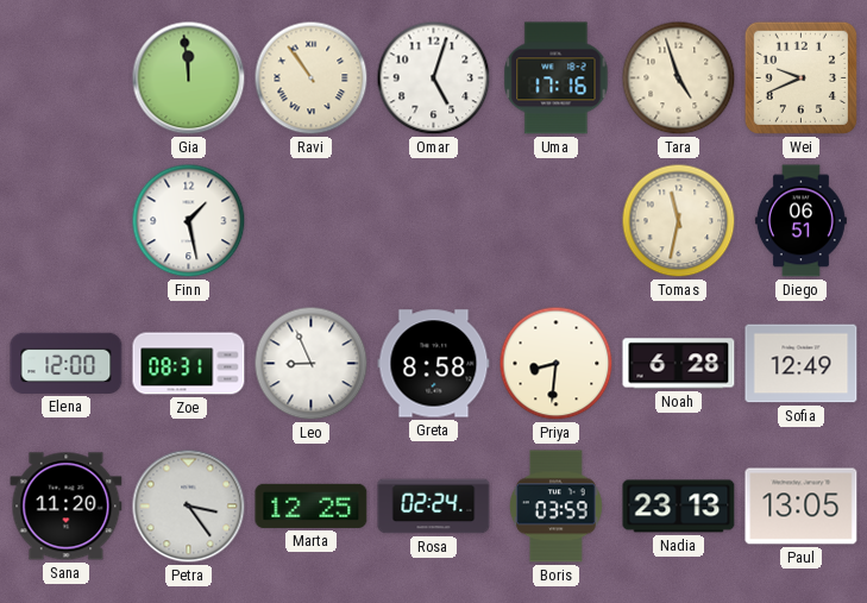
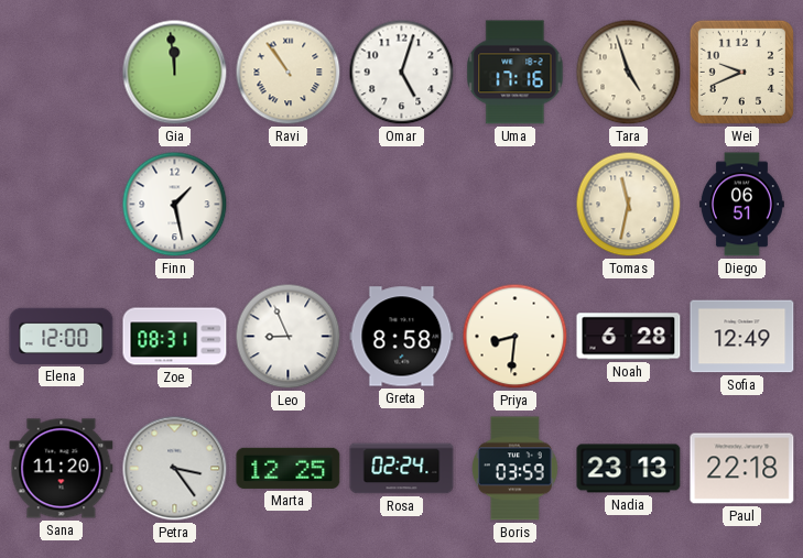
Paul: 13:05 -> 22:18 (742, 469)
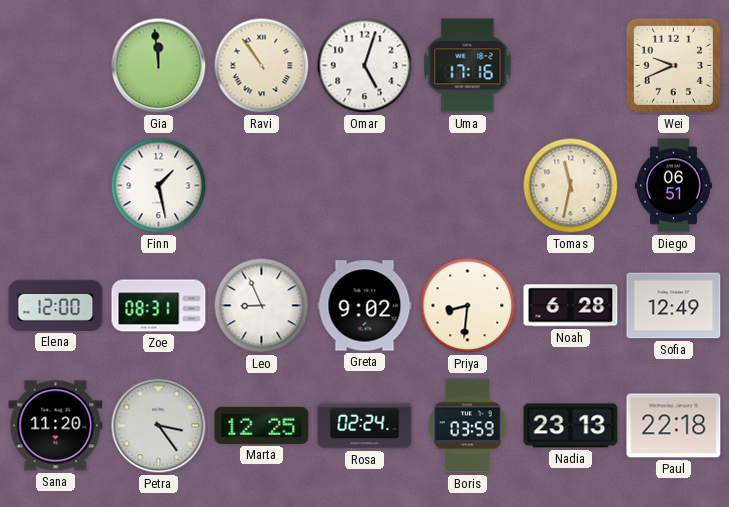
Tara: 4:57 -> none (629, 73)
Greta: 8:58 -> 9:02 (365, 306)
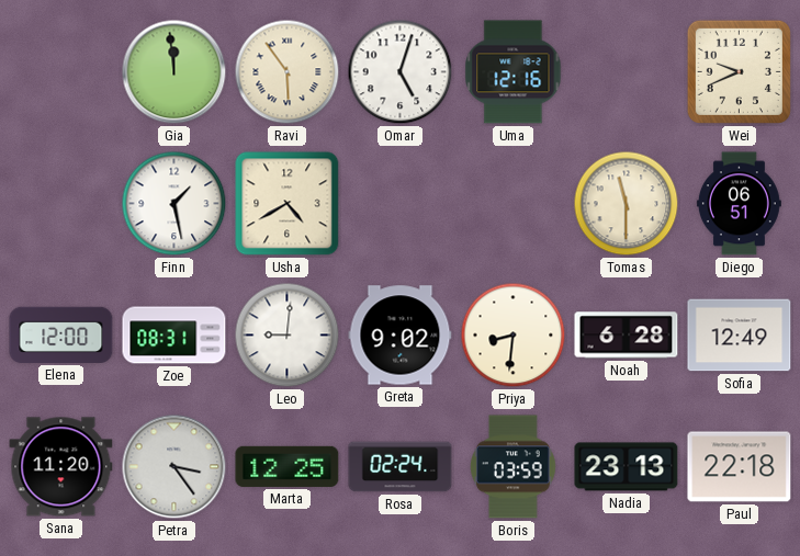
Ravi: 10:54 -> 5:54 (288, 72)
Uma: 17:16 -> 12:16 (514, 72)
Usha: none -> 4:40 (288, 204)
Tomas: 11:32 -> 11:30 (627, 204)
Leo: 8:56 -> 9:01 (288, 336)
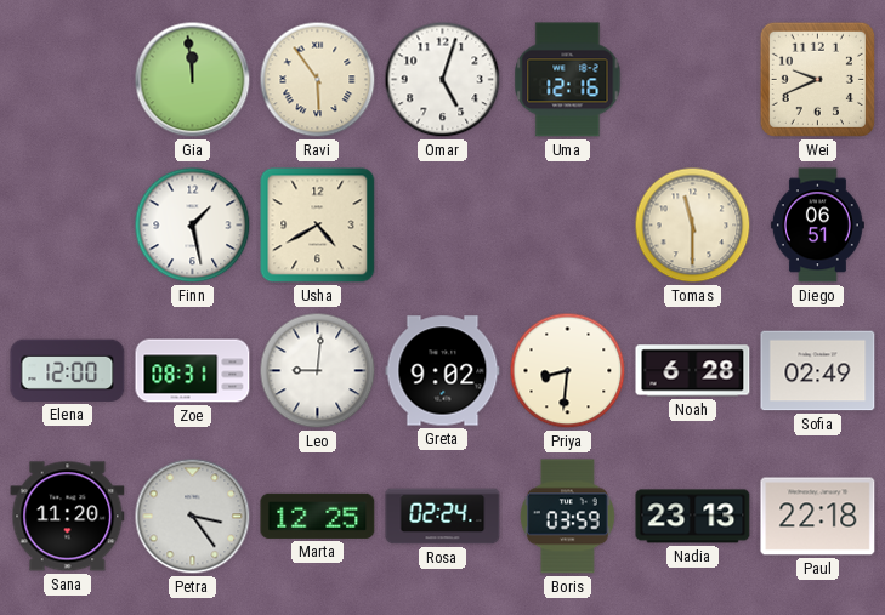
Sofia: 12:49 -> 02:49 (818, 371)
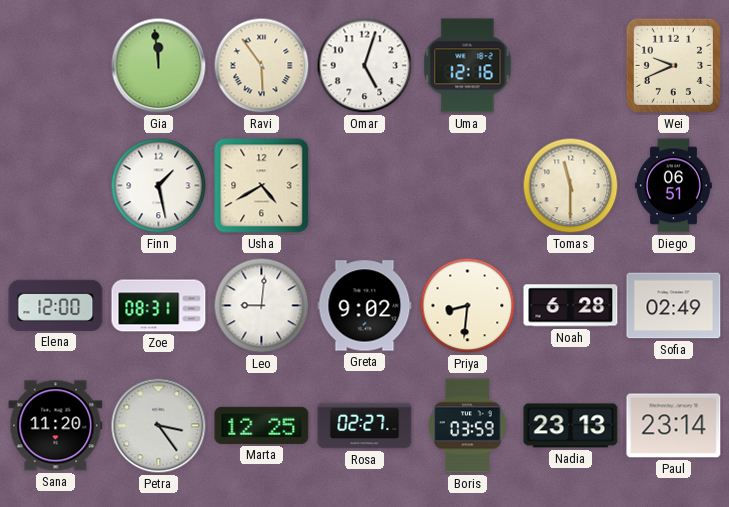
Rosa: 02:24 -> 02:27 (365, 426)
Paul: 22:18 -> 23:14 (674, 426)
